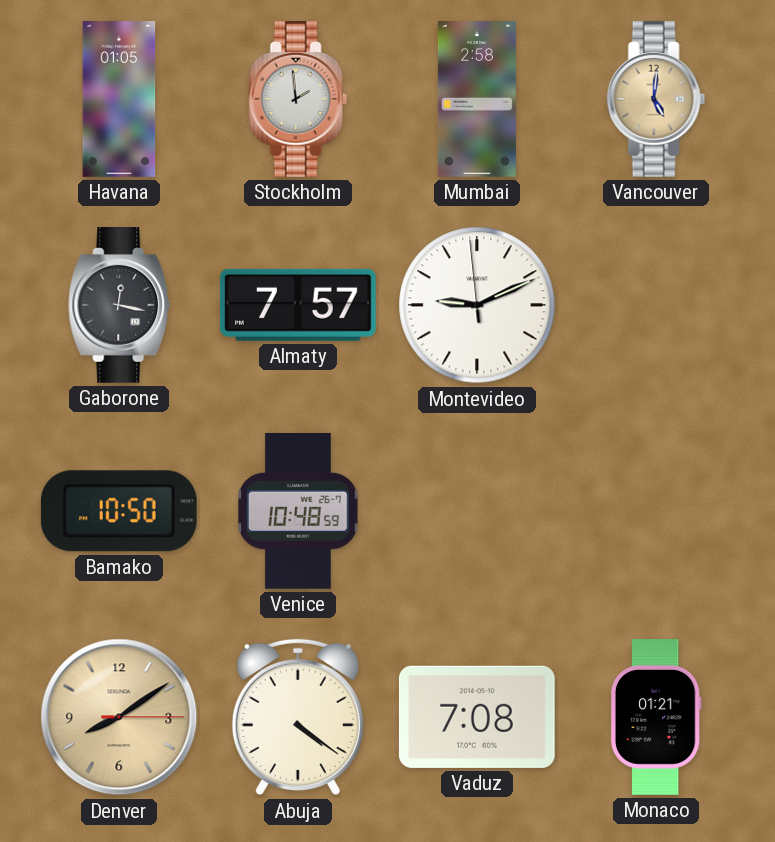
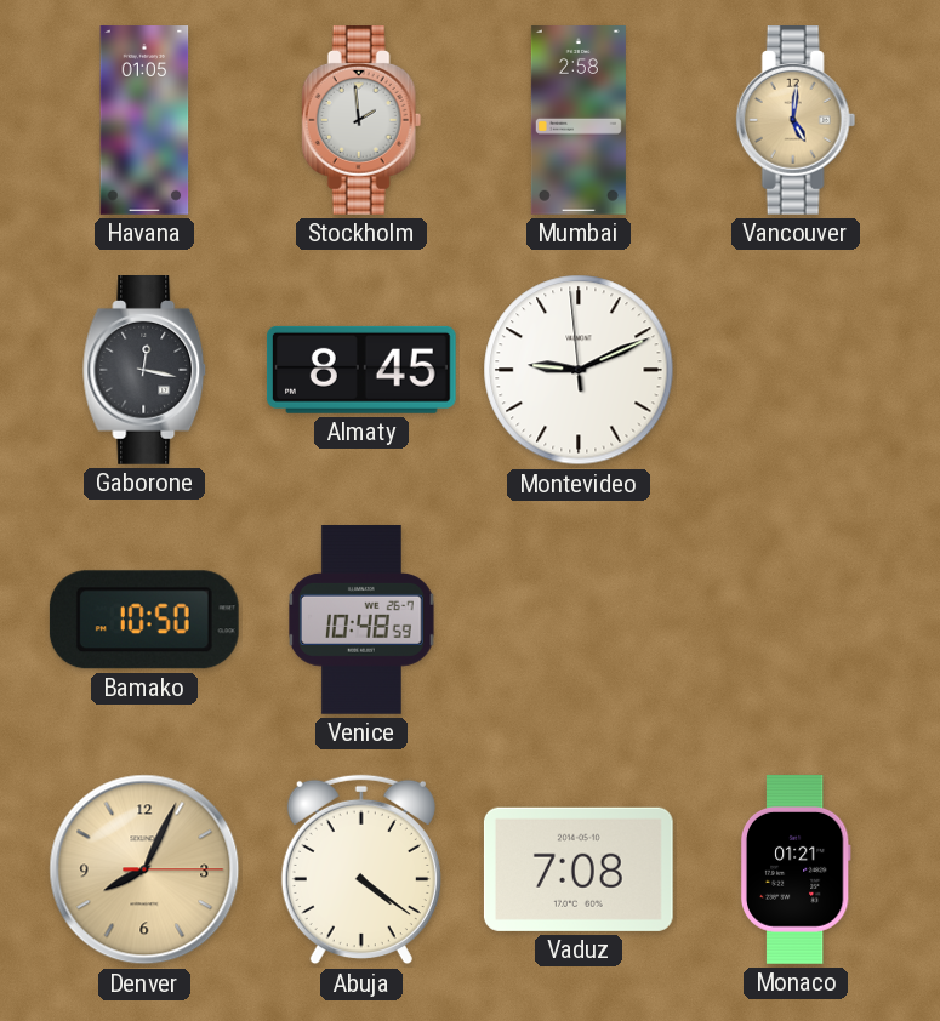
Almaty: 7:57 -> 8:45 (361, 370)
Denver: 8:09 -> 8:04 (144, 869)
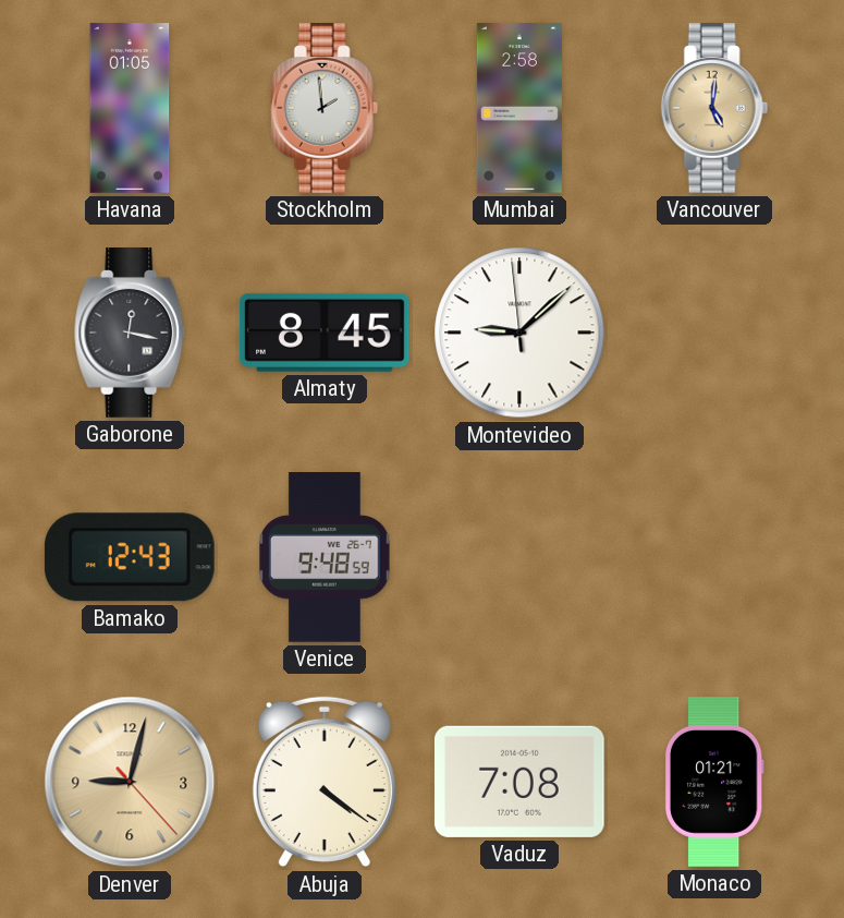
Montevideo: 9:10 -> 9:07 (519, 333)
Bamako: 10:50 -> 12:43 (130, 557)
Venice: 10:48 -> 9:48 (326, 558)
Denver: 8:04 -> 9:02 (130, 782)
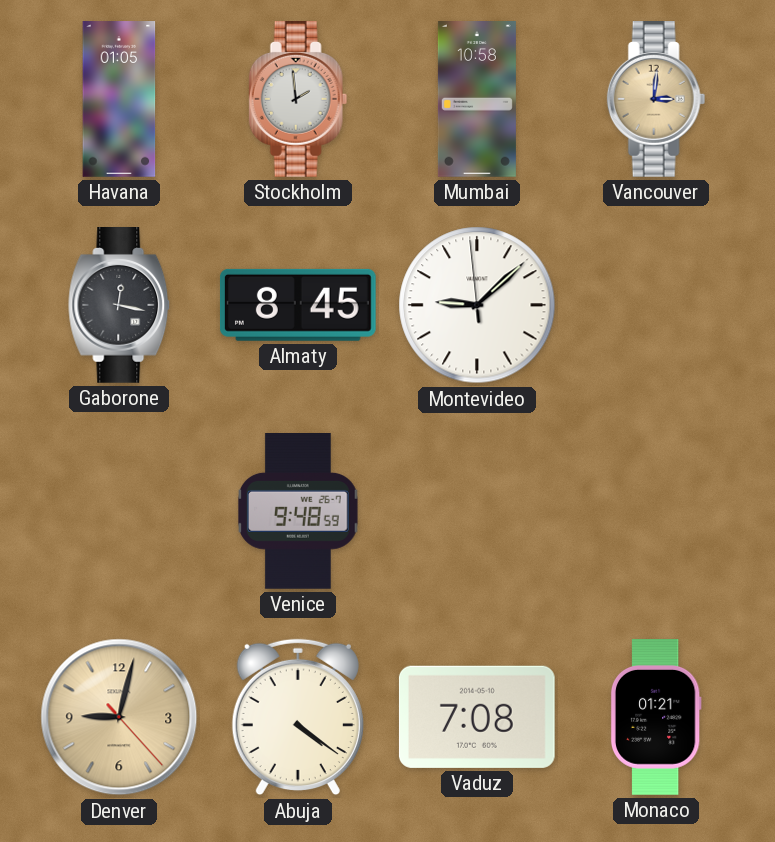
Mumbai: 2:58 -> 10:58 (477, 100)
Vancouver: 5:01 -> 3:01 (656, 100)
Bamako: 12:43 -> none (130, 557)
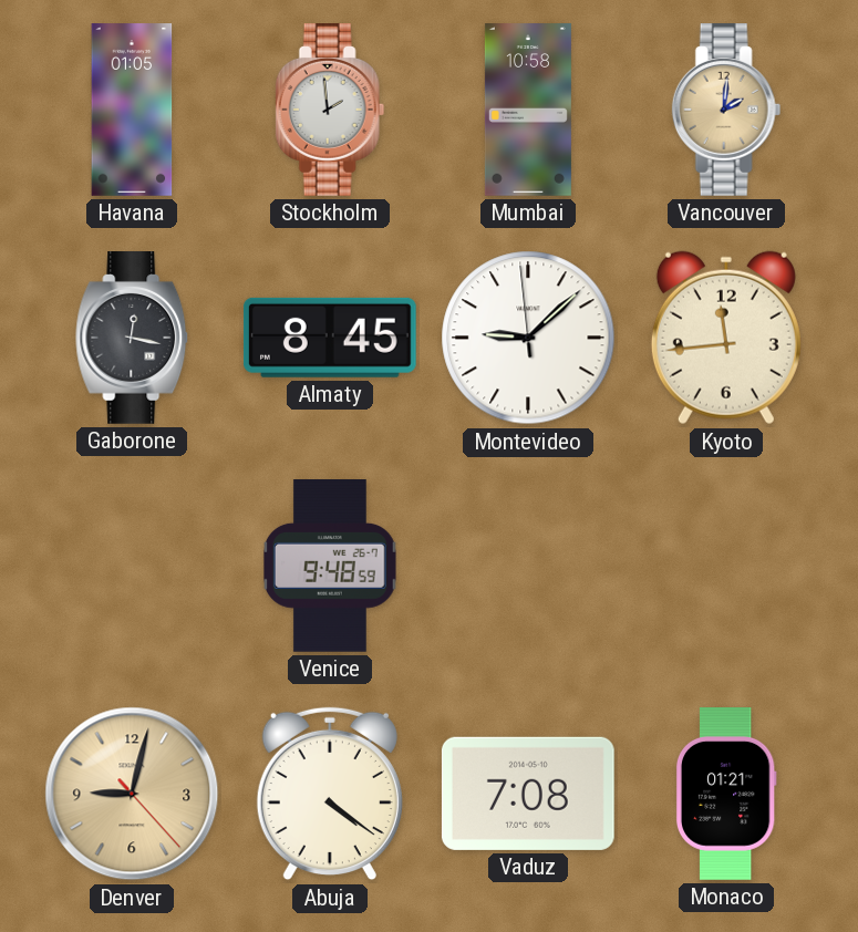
Vancouver: 3:01 -> 2:01 (726, 111)
Kyoto: none -> 11:44 (726, 338)
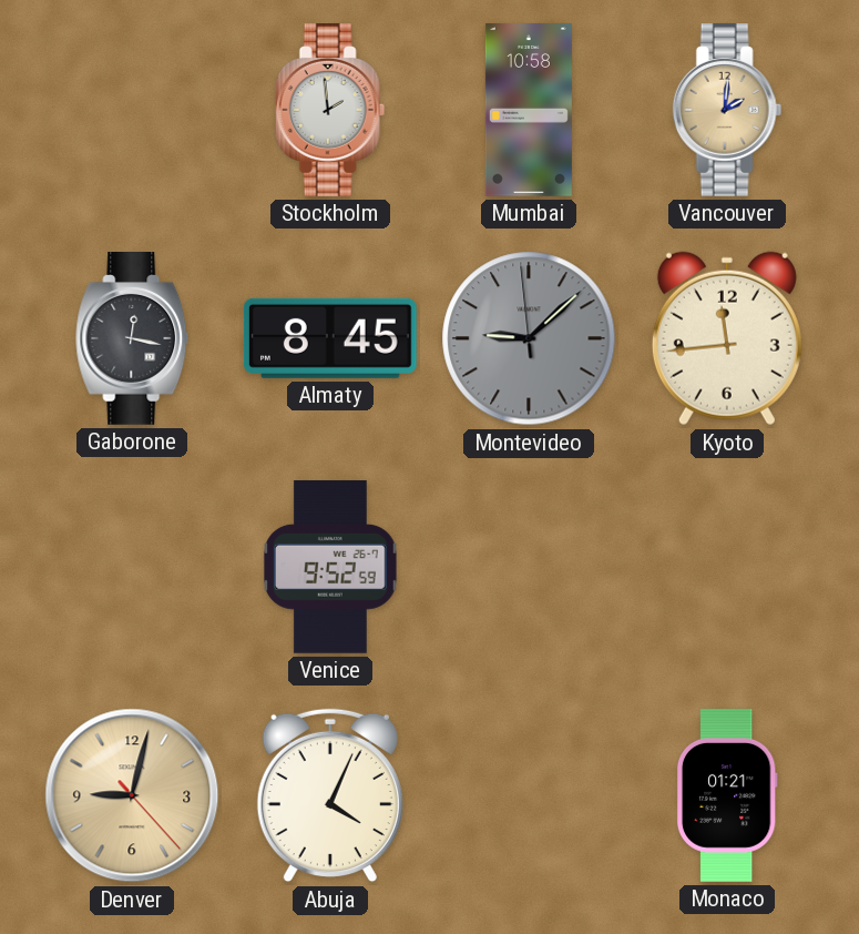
Havana: 01:05 -> none (132, 110)
Montevideo dial: white -> grey (529, 338)
Venice: 9:48 -> 9:52 (331, 568)
Abuja: 4:21 -> 4:04 (330, 795)
Vaduz: 7:08 -> none (528, 794)
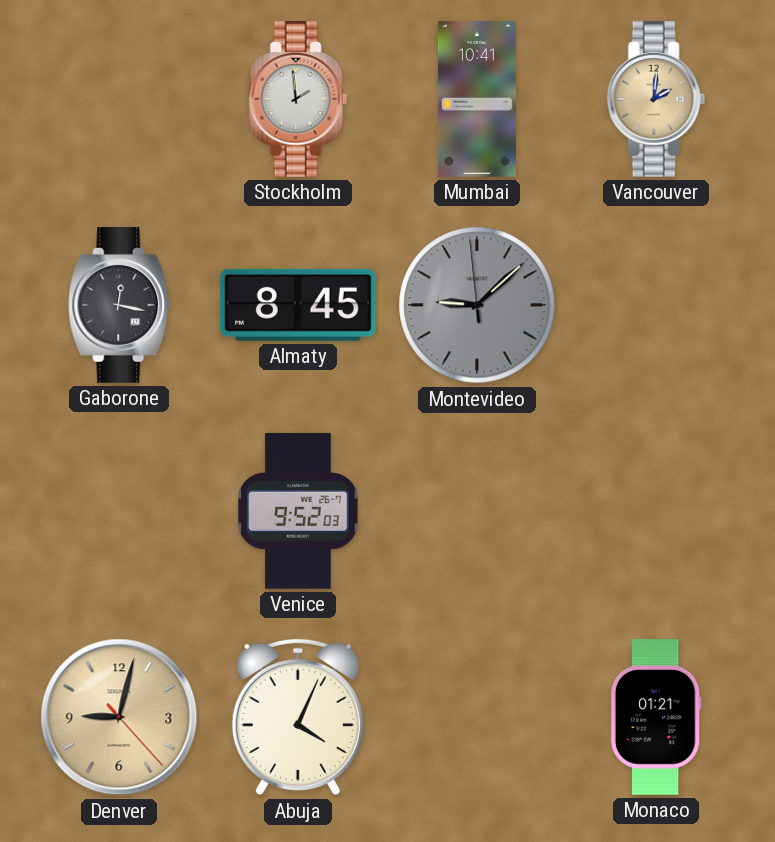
Mumbai: 10:58 -> 10:41 (477, 100)
Kyoto: 11:44 -> none (727, 338)
Venice: 9:52:59 -> 9:52:03 (299, 512)
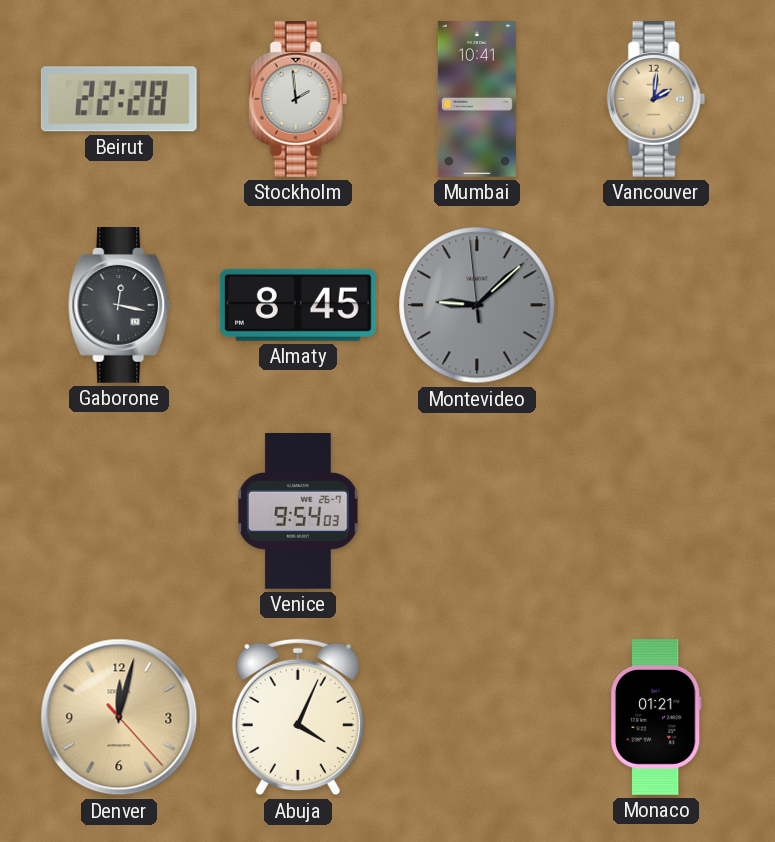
Beirut: none -> 22:28 (119, 99)
Venice: 9:52 -> 9:54 (299, 512)
Denver: 9:02 -> 12:02 (119, 717)
